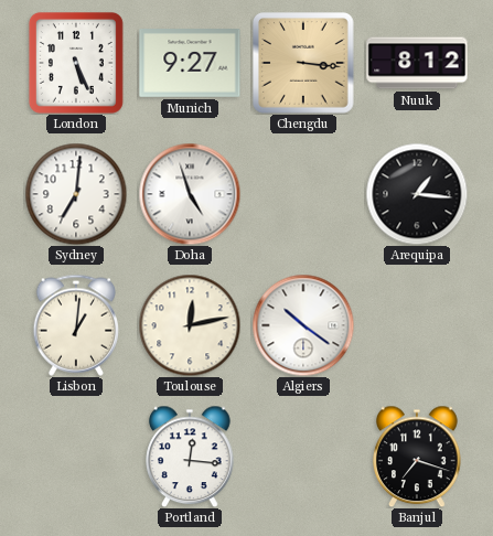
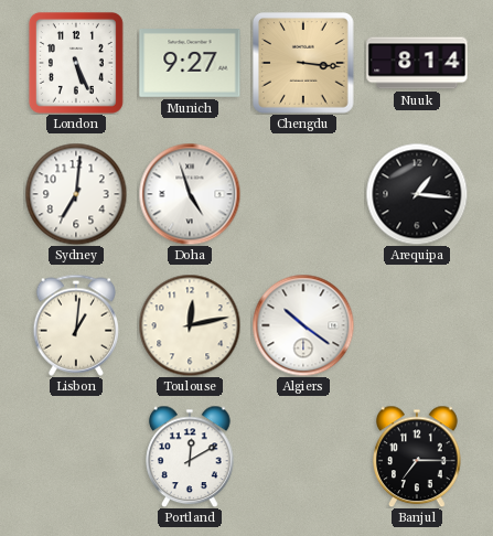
Nuuk: 8:12 -> 8:14 (417, 63)
Portland: 12:16 -> 12:10 (190, 457)
Banjul: 7:18 -> 7:15 (417, 457)
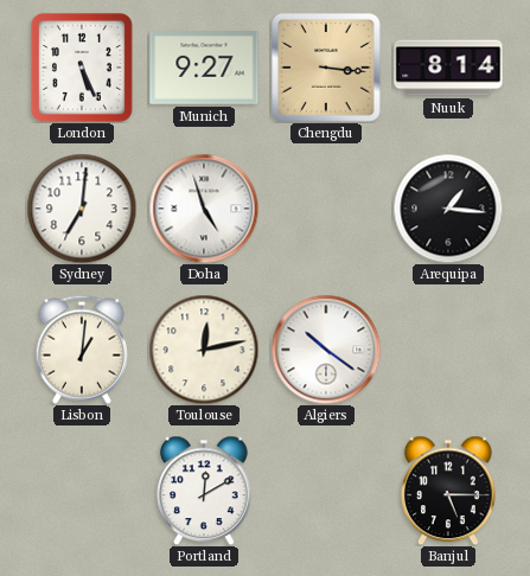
Banjul: 7:15 -> 5:15 (448, 491)
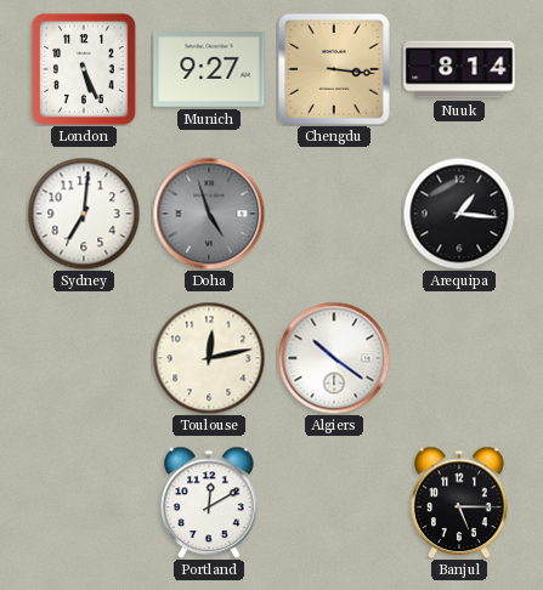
Doha dial: white -> grey (209, 214)
Lisbon: 1:01 -> none (81, 350)
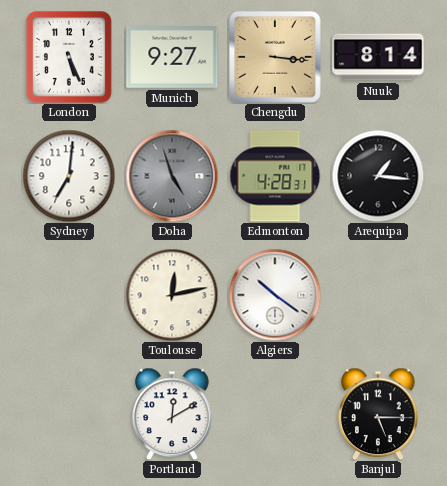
Edmonton: none -> 4:28 (275, 176)
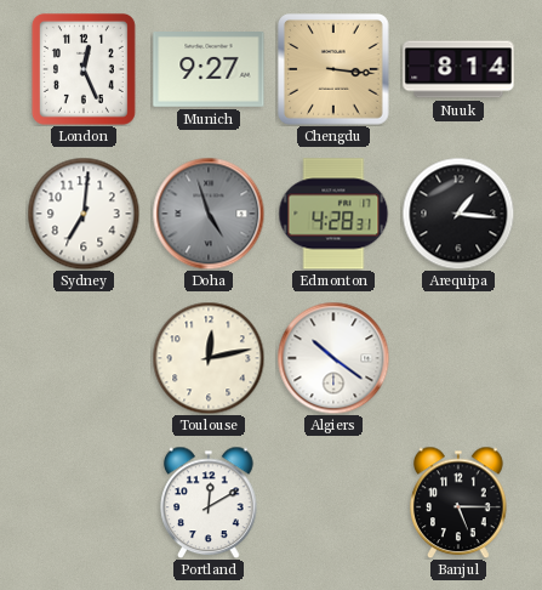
London: 5:26 -> 12:26 (84, 69)
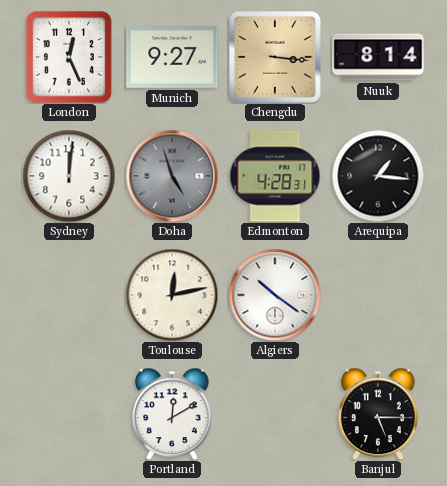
Sydney: 7:01 -> 12:01 (69, 176)
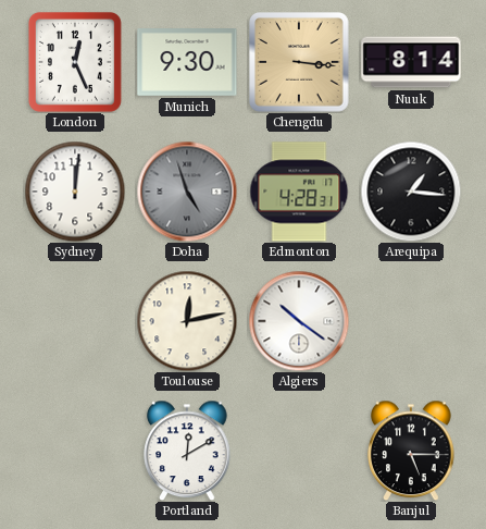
Munich: 9:27 -> 9:30 (187, 63)
